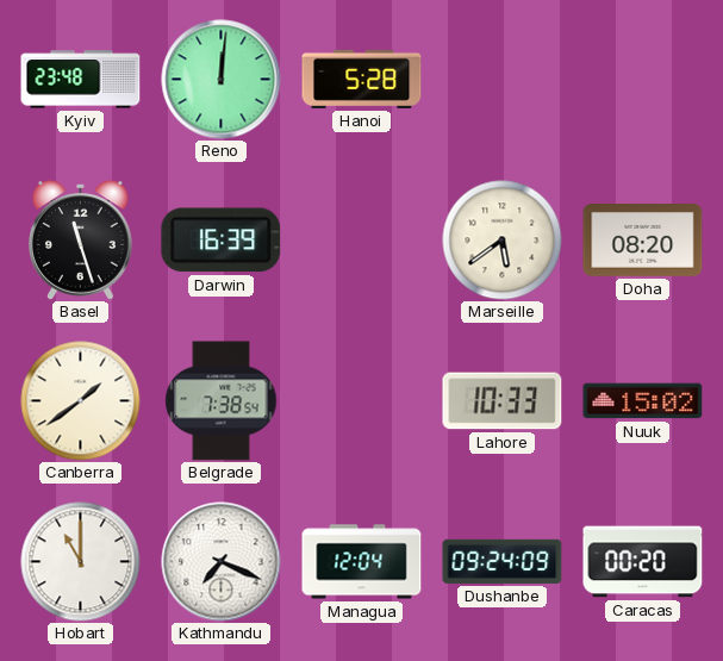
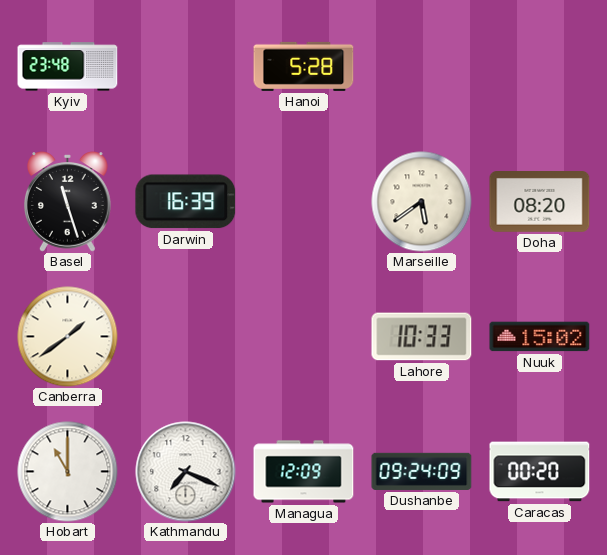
Reno: 12:01 -> none (222, 80)
Belgrade: 7:38 -> none (222, 401)
Managua: 12:04 -> 12:09 (304, 472)
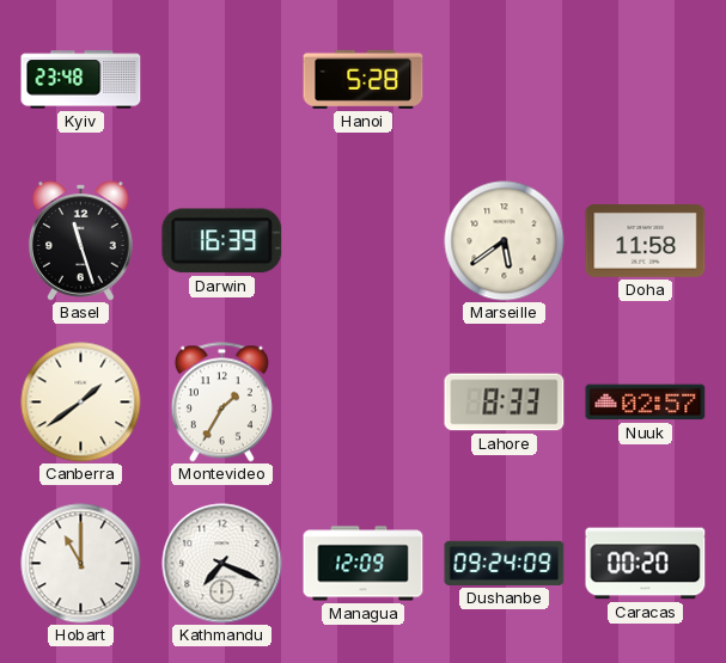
Doha: 08:20 -> 11:58 (646, 241)
Montevideo: none -> 1:35 (221, 403)
Lahore: 10:33 -> 8:33 (505, 403)
Nuuk: 15:02 -> 02:57 (646, 403)
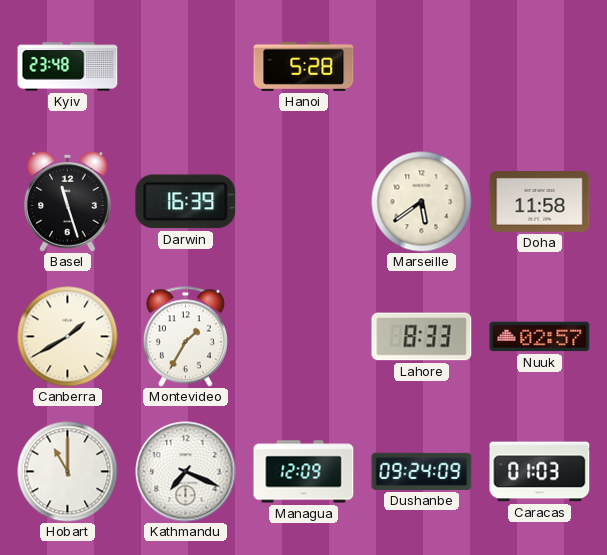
Canberra: 1:39 -> 1:40 (68, 337)
Caracas: 00:20 -> 01:03 (540, 472)
